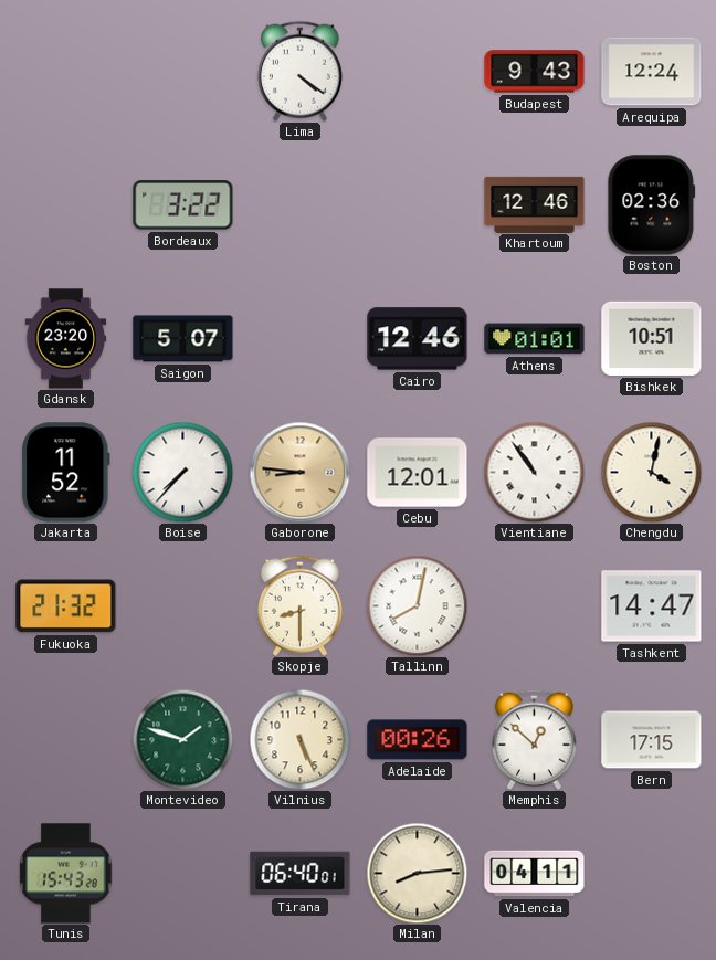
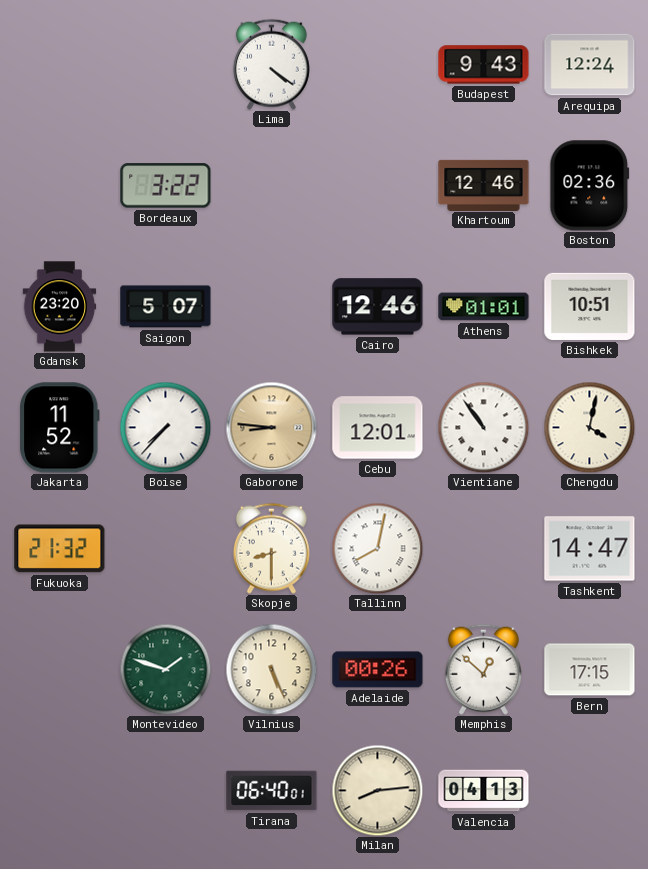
Tunis: 15:43 -> none (66, 874)
Valencia: 04:11 -> 04:13 (484, 791)
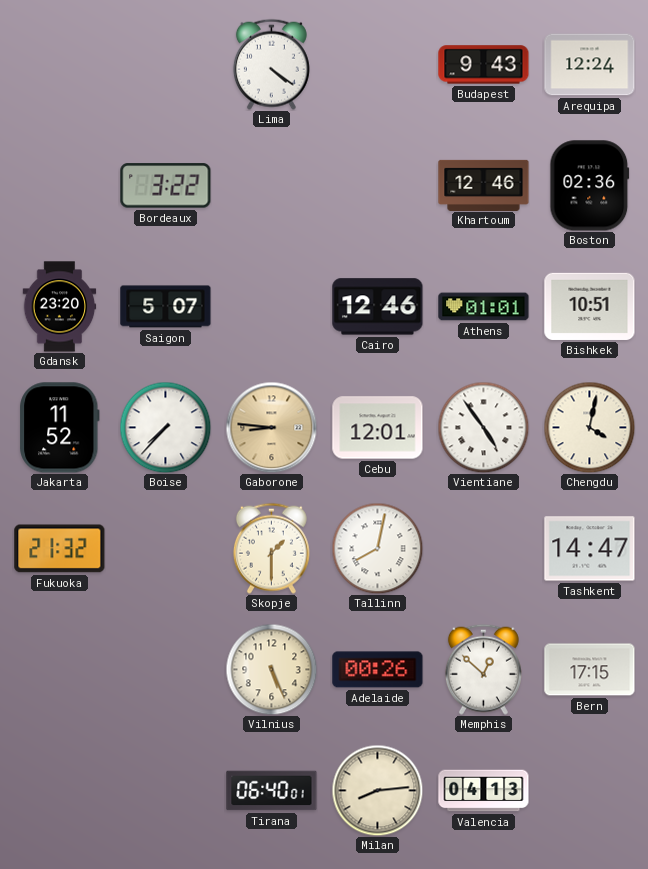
Vientiane: 10:54 -> 4:54 (483, 427)
Skopje: 8:30 -> 1:30 (271, 548)
Montevideo: 1:48 -> none (165, 669)
